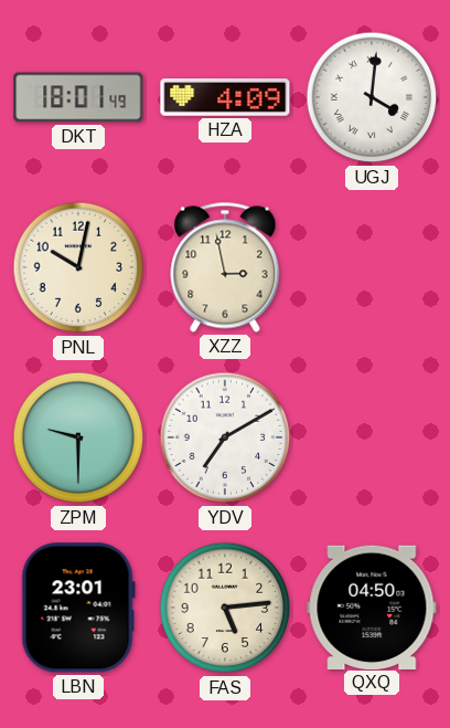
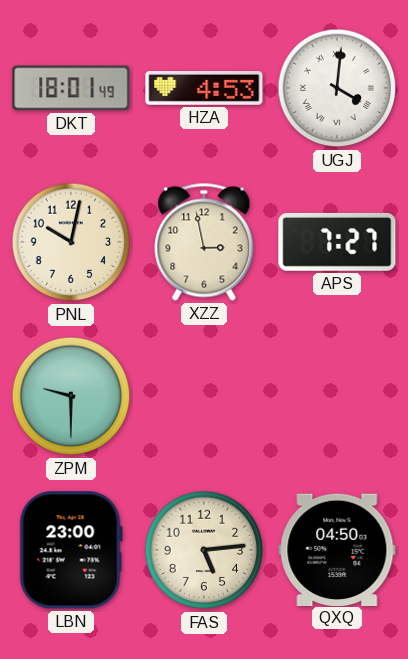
HZA: 4:09 -> 4:53 (204, 89)
APS: none -> 7:27 (337, 242)
YDV: 7:10 -> none (225, 437)
LBN: 23:01 -> 23:00 (71, 550)
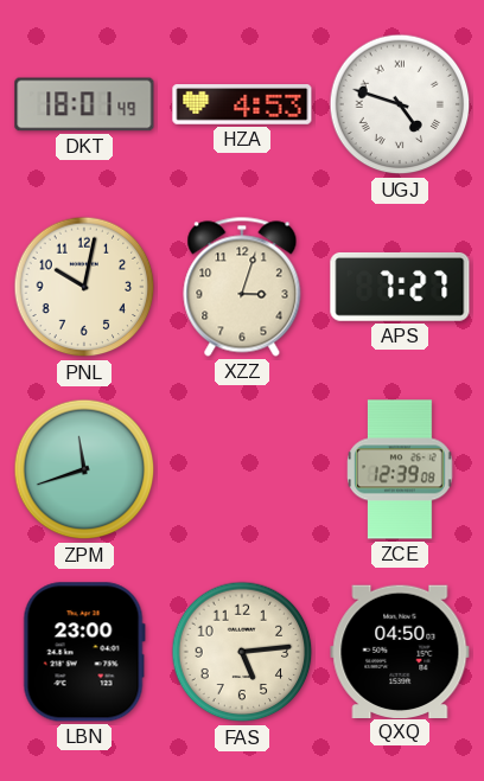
UGJ: 4:01 -> 4:48 (400, 104)
XZZ: 2:58 -> 3:03 (242, 287)
ZPM: 9:30 -> 11:42 (84, 469)
ZCE: none -> 12:39 (400, 469)
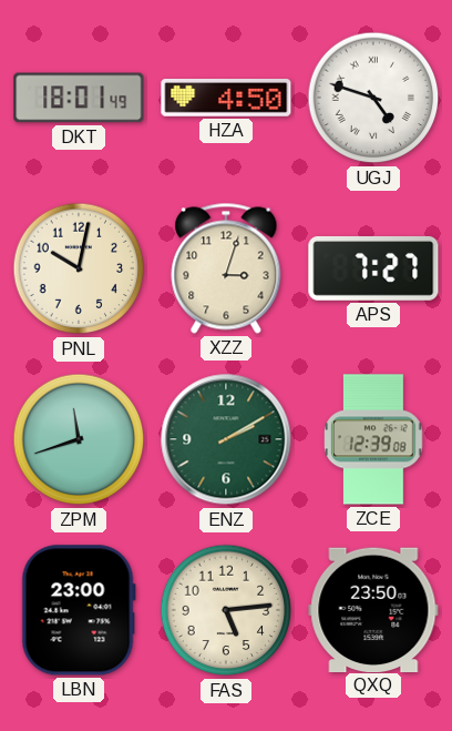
HZA: 4:53 -> 4:50 (226, 99)
ENZ: none -> 2:10 (226, 439)
QXQ: 04:50 -> 23:50 (373, 609)
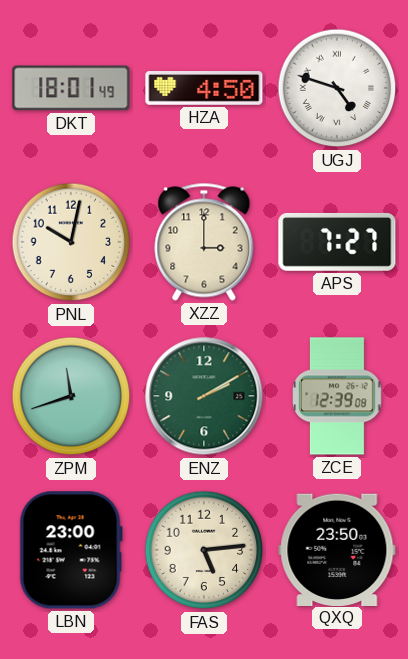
XZZ: 3:03 -> 3:00 (204, 242)
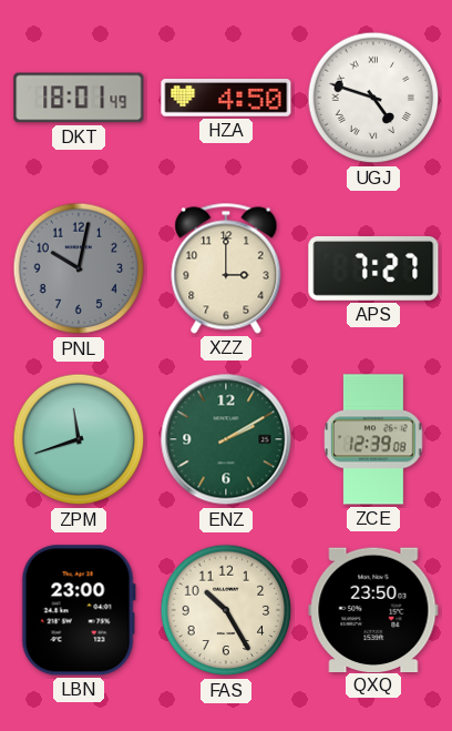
PNL dial: cream -> grey (79, 268)
FAS: 5:14 -> 10:25 (226, 610)
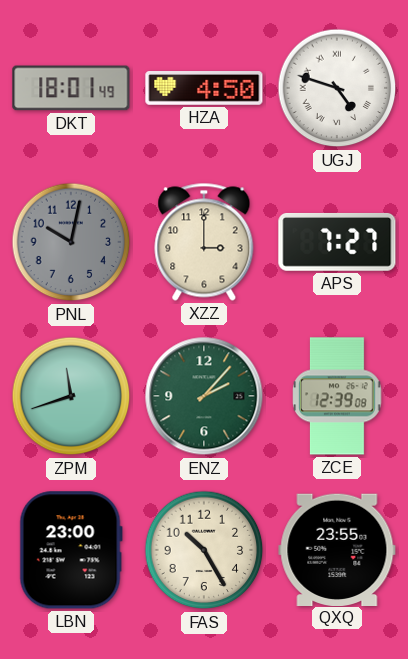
ENZ: 2:10 -> 2:07 (204, 396)
QXQ: 23:50 -> 23:55 (337, 549)
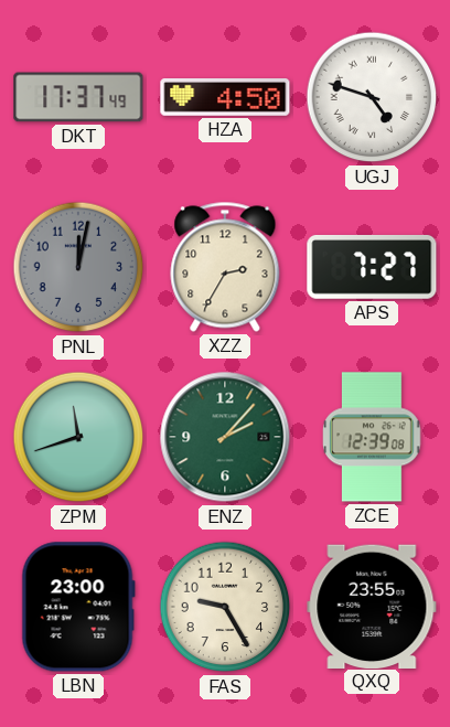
DKT: 18:01 -> 17:37 (78, 97)
PNL: 10:02 -> 12:02 (78, 267)
XZZ: 3:00 -> 2:35 (225, 267)
FAS: 10:25 -> 9:25 (225, 607)
